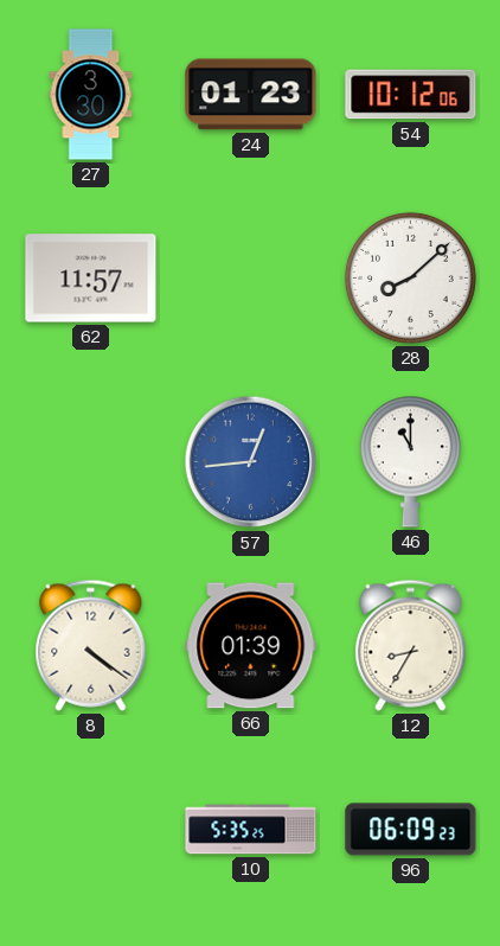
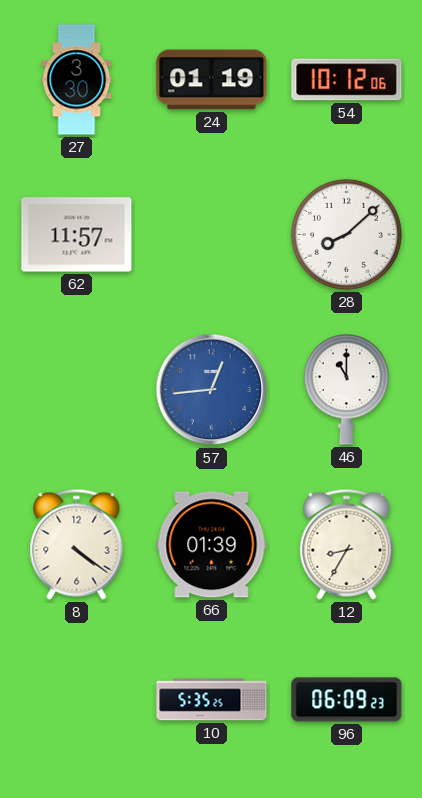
24: 01:23 -> 01:19 (212, 80)
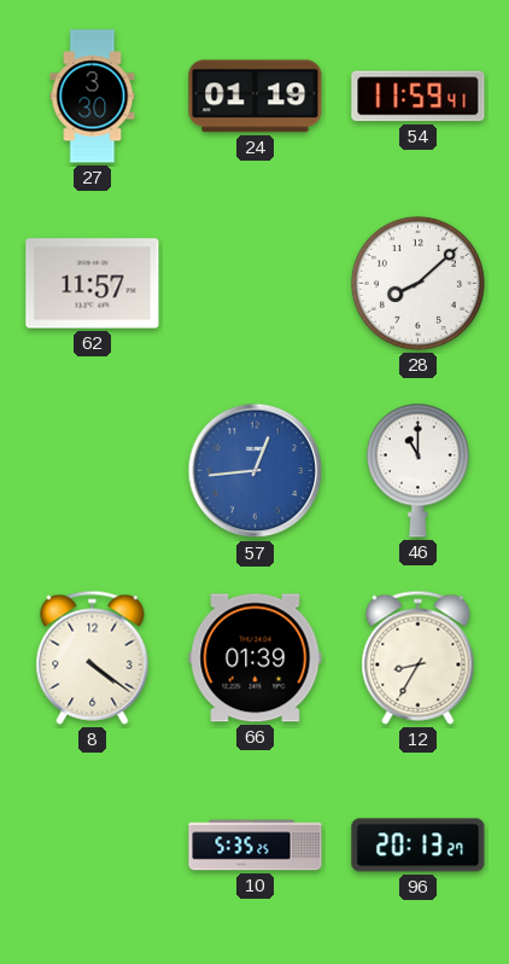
54: 10:12 -> 11:59 (419, 97)
96: 06:09 -> 20:13 (419, 846)
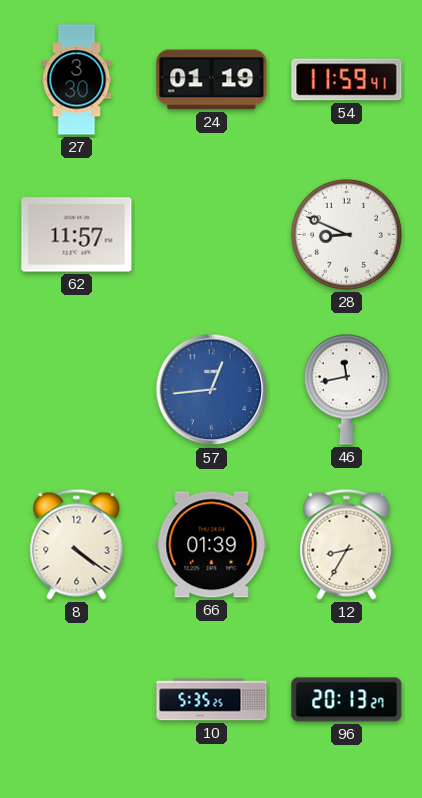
28: 8:08 -> 8:49 (346, 234)
46: 11:00 -> 11:43 (346, 389)
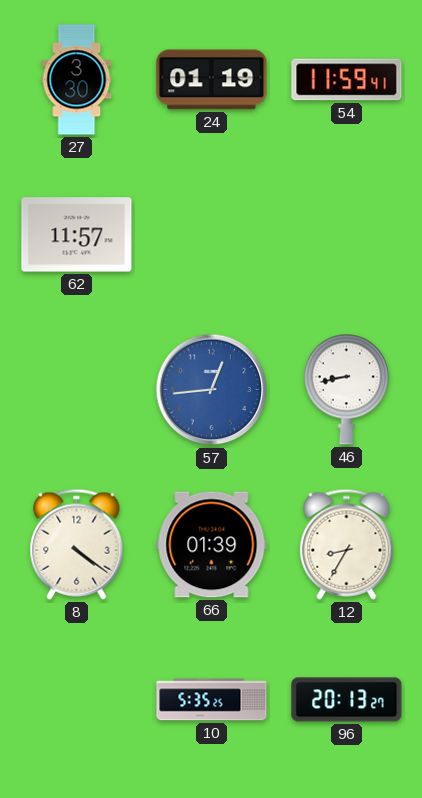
28: 8:49 -> none (346, 234)
46: 11:43 -> 8:43 (346, 389)
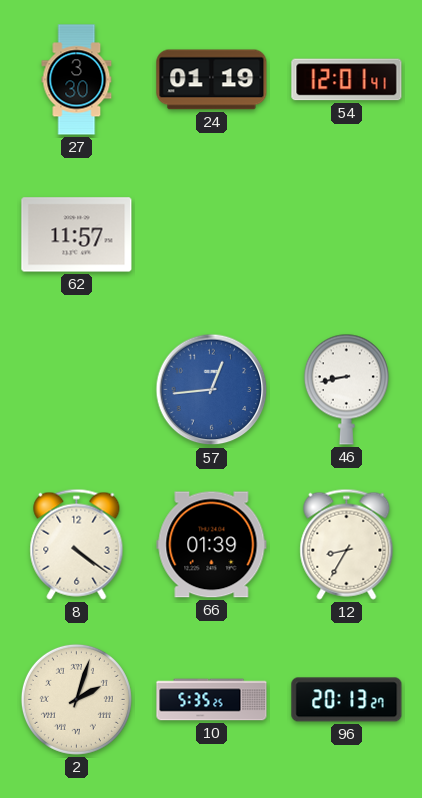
54: 11:59 -> 12:01 (347, 80)
2: none -> 2:03 (76, 699)
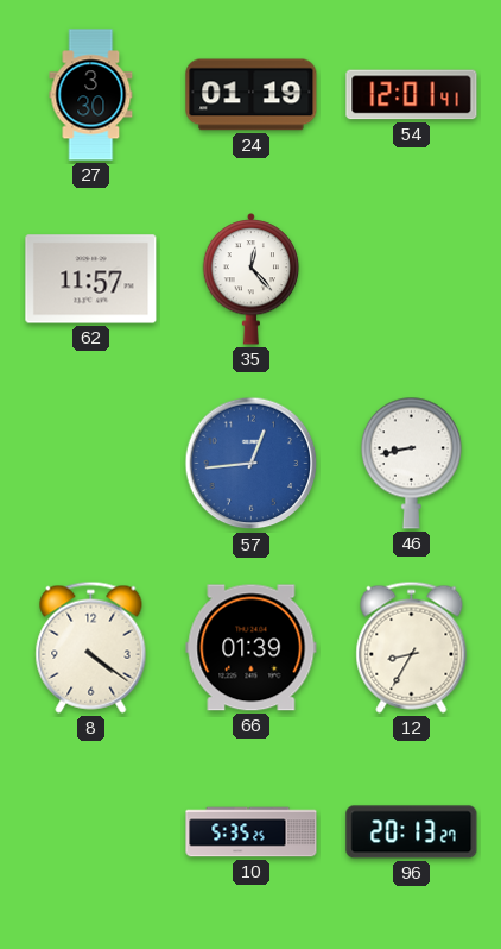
35: none -> 12:23 (252, 279)
2: 2:03 -> none (76, 699)
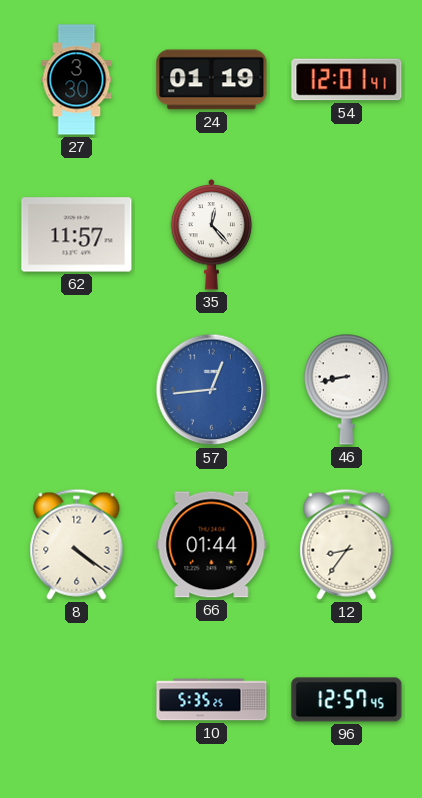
66: 01:39 -> 01:44 (212, 545)
12: 8:35 -> 8:36 (347, 544)
96: 20:13 -> 12:57 (347, 700)
